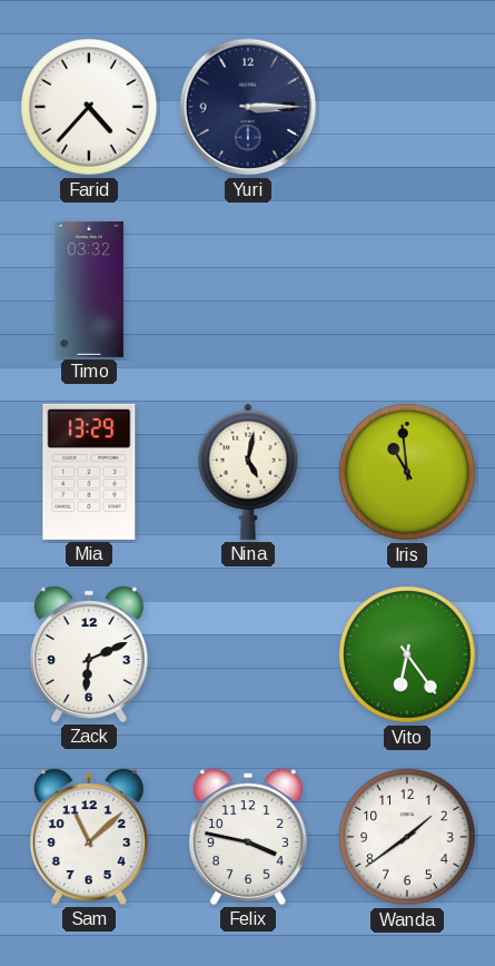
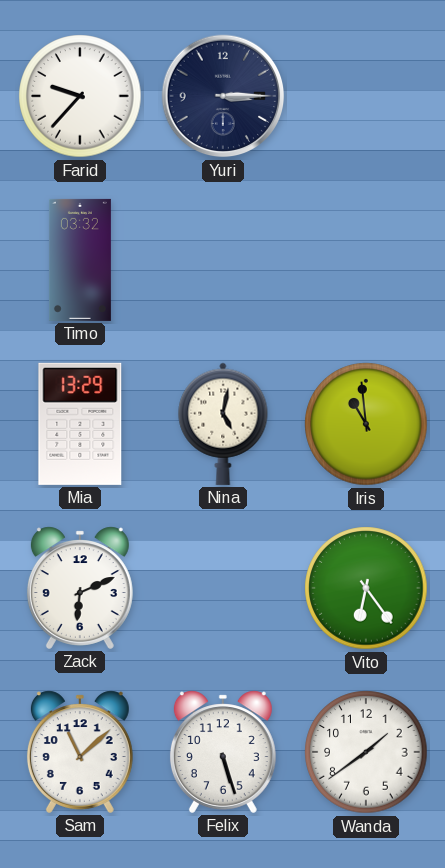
Farid: 4:37 -> 9:37 (80, 96)
Felix: 3:47 -> 5:27 (223, 752)
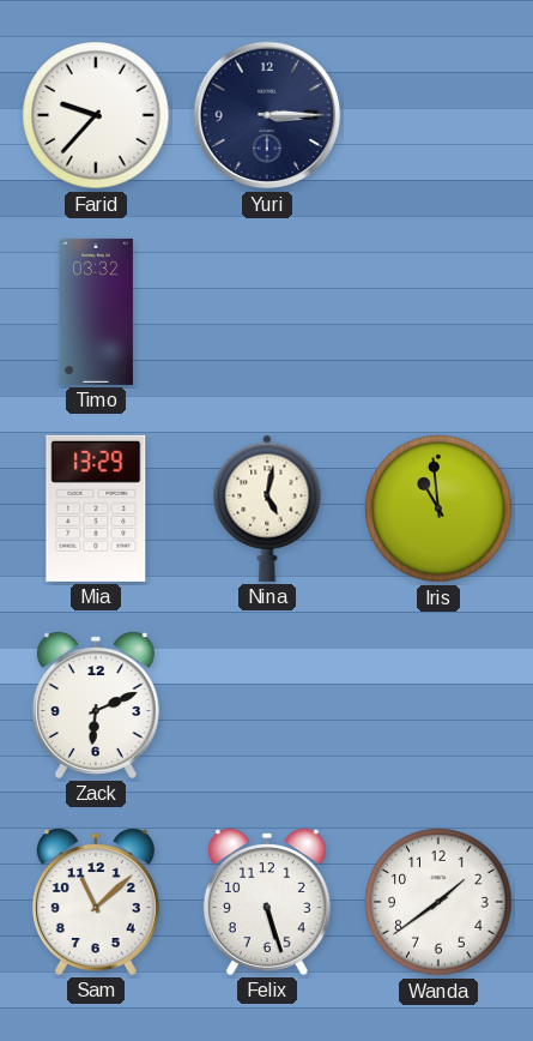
Vito: 6:24 -> none (366, 588)
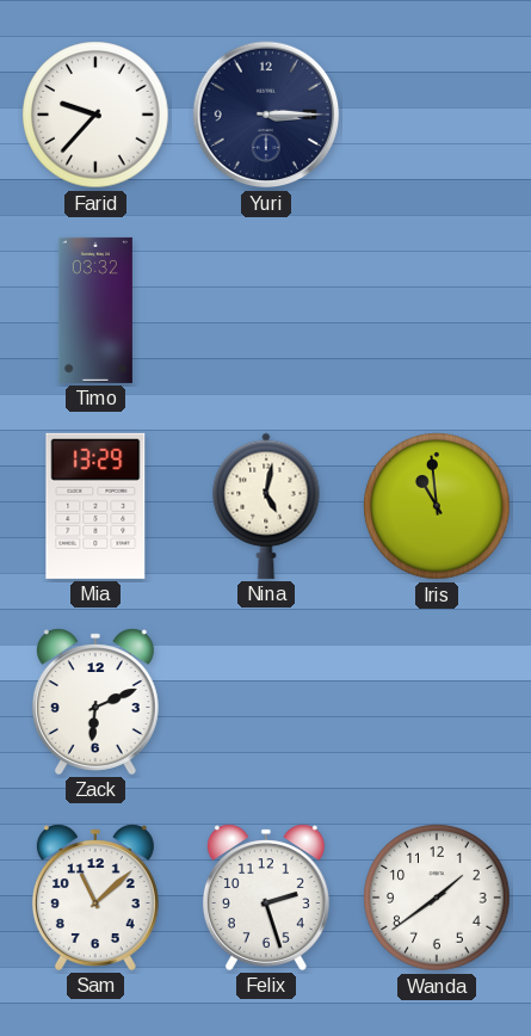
Felix: 5:27 -> 2:27 (266, 898)
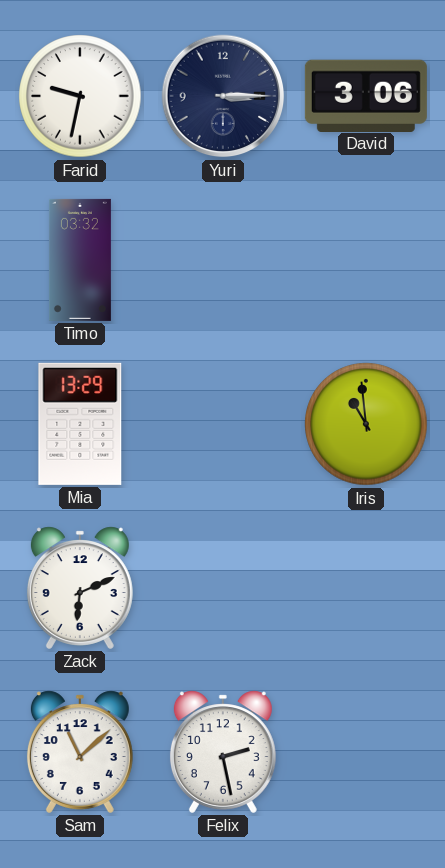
Farid: 9:37 -> 9:32 (80, 96)
David: none -> 3:06 (366, 95)
Nina: 5:02 -> none (266, 506)
Felix: 2:27 -> 2:28 (223, 752)
Wanda: 1:39 -> none (437, 898)
